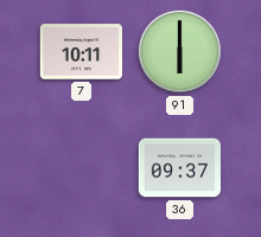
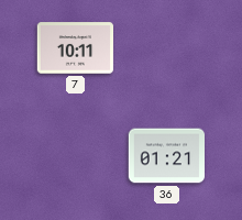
91: 6:00 -> none (179, 51)
36: 09:37 -> 01:21 (166, 156)
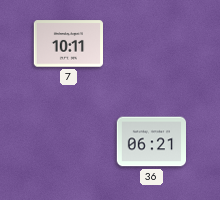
36: 01:21 -> 06:21 (151, 142)
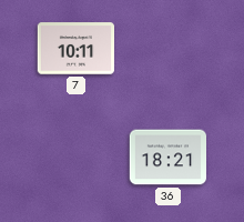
36: 06:21 -> 18:21 (167, 158)
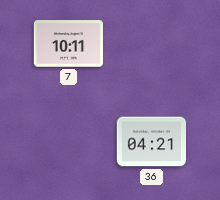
36: 18:21 -> 04:21 (151, 142)
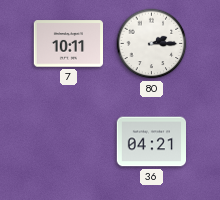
80: none -> 2:15 (152, 44)
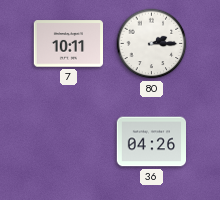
36: 04:21 -> 04:26 (151, 142)
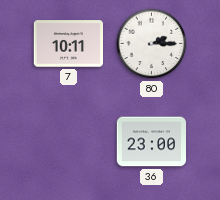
36: 04:26 -> 23:00 (151, 142)
